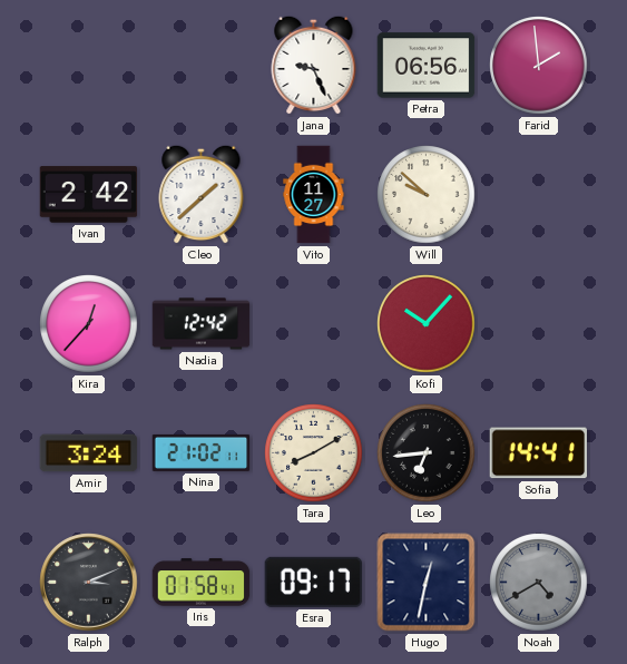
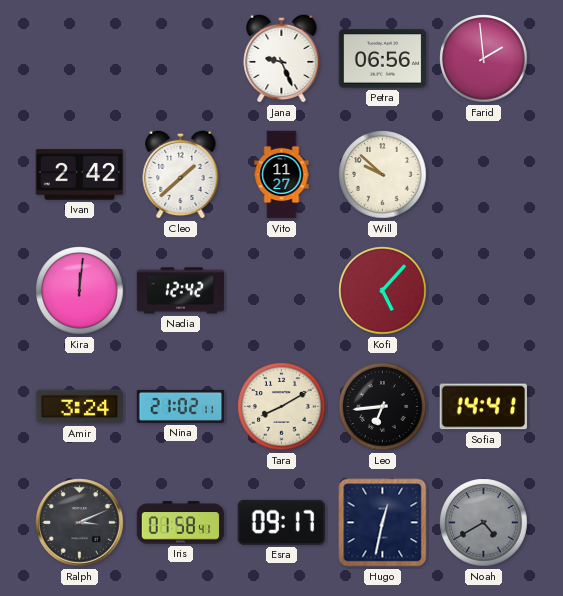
Kira: 12:37 -> 12:01 (80, 291)
Kofi: 10:07 -> 5:07 (383, 291)
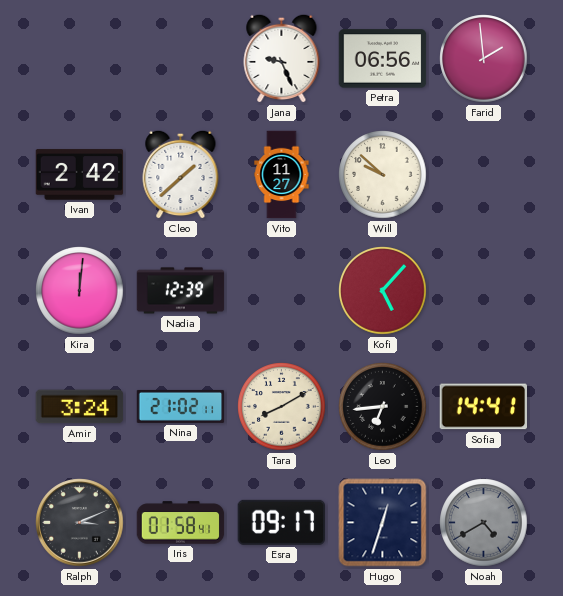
Nadia: 12:42 -> 12:39 (181, 291)
Hugo: 12:32 -> 12:33 (383, 523)
